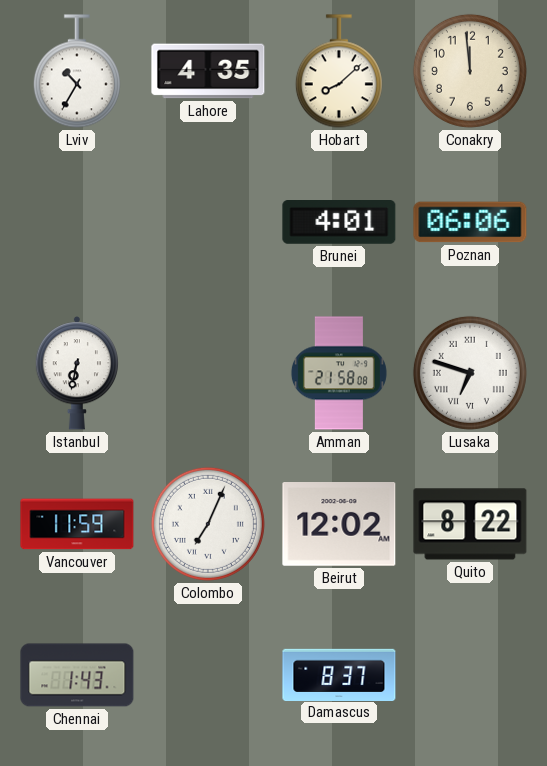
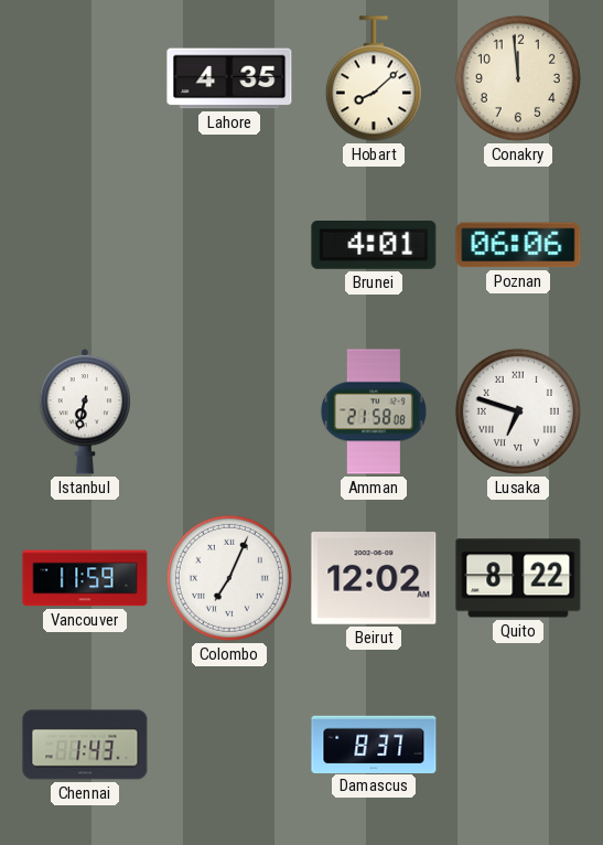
Lviv: 10:35 -> none (77, 71)
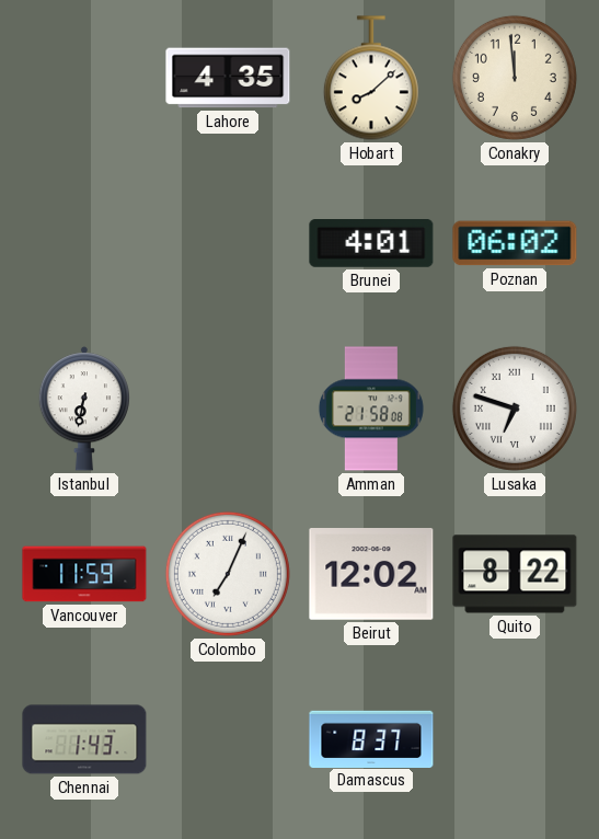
Poznan: 06:06 -> 06:02 (515, 243)
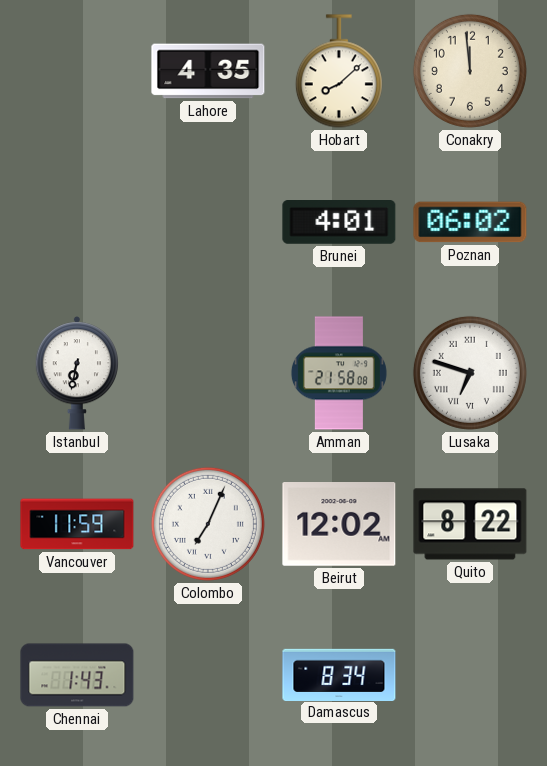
Damascus: 8:37 -> 8:34 (339, 674)
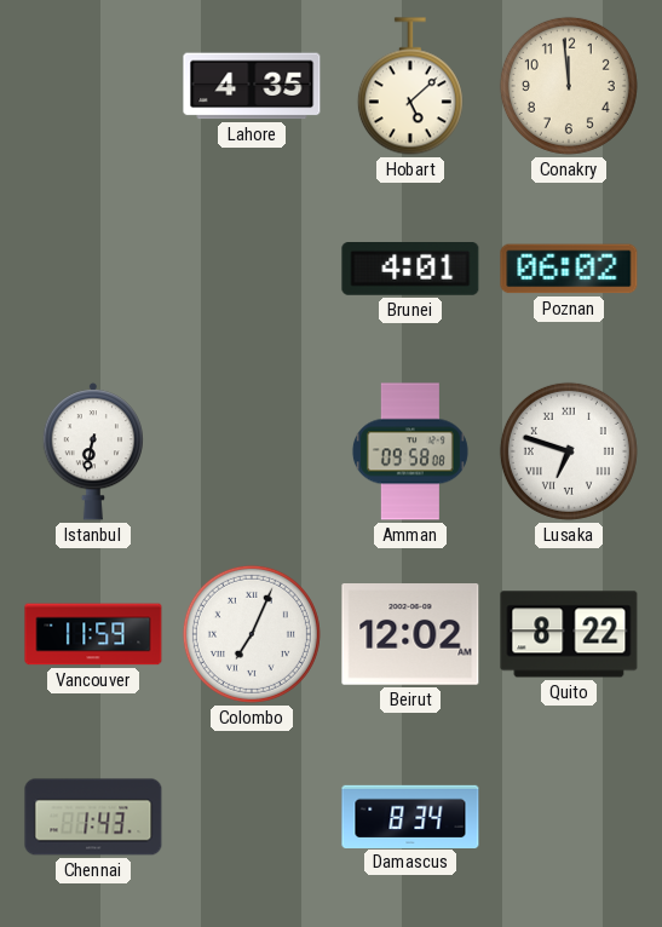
Hobart: 8:08 -> 5:08 (410, 86)
Amman: 21:58 -> 09:58 (410, 451)
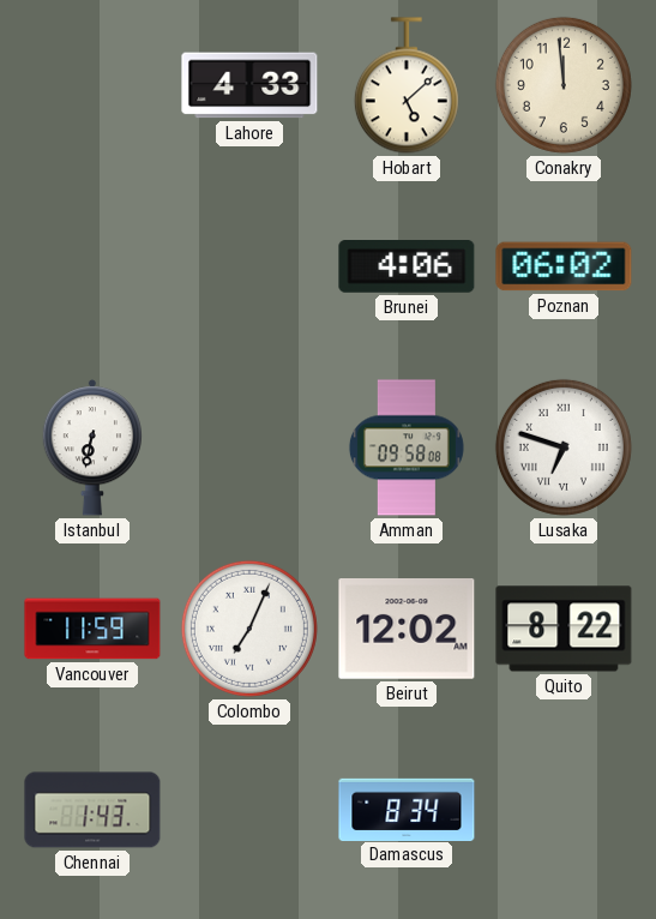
Lahore: 4:35 -> 4:33 (249, 85)
Brunei: 4:01 -> 4:06 (407, 268)
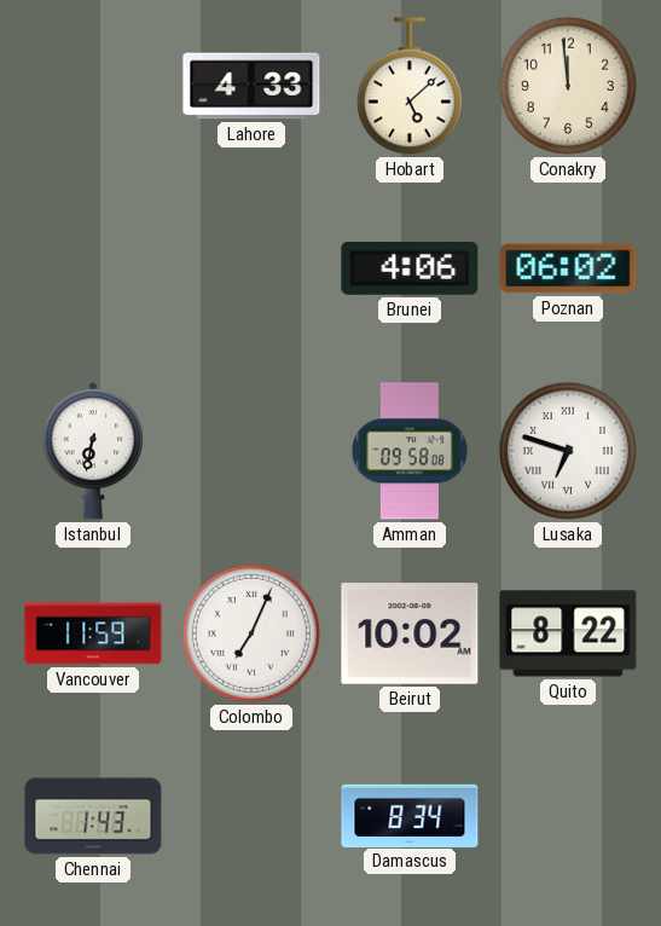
Beirut: 12:02 -> 10:02 (410, 635)
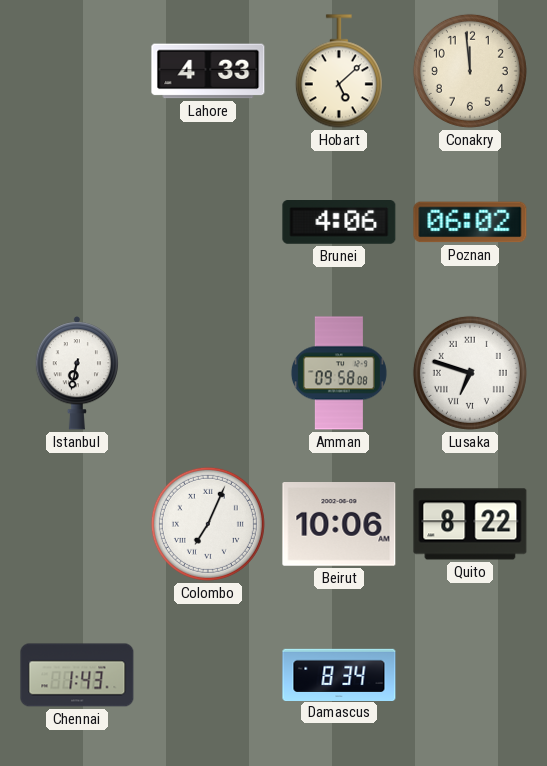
Vancouver: 11:59 -> none (93, 633)
Beirut: 10:02 -> 10:06 (339, 525)
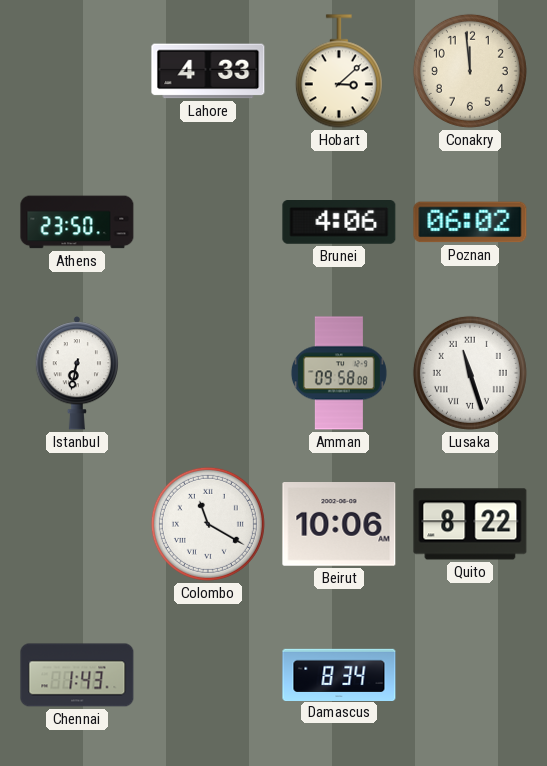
Hobart: 5:08 -> 3:08 (339, 71)
Athens: none -> 23:50 (77, 222)
Lusaka: 6:48 -> 11:27 (470, 373)
Colombo: 7:04 -> 11:20 (208, 524)
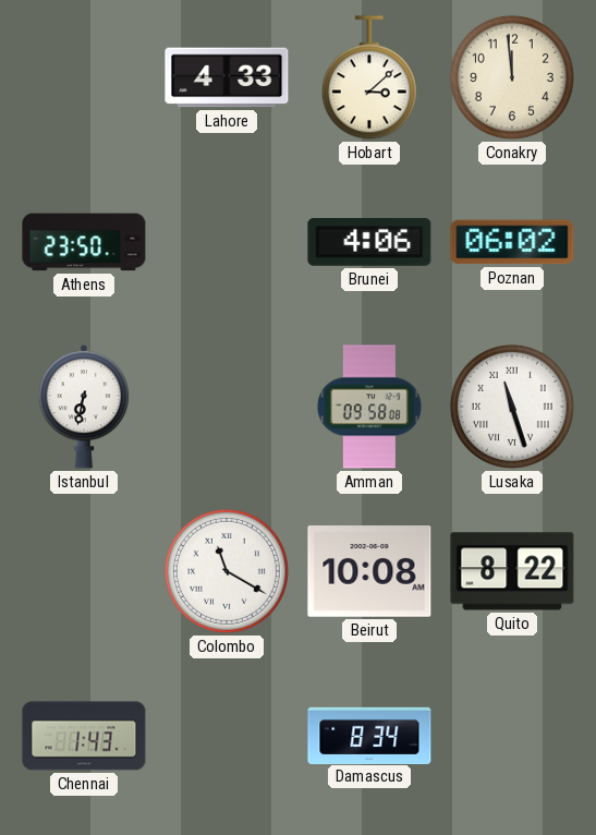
Beirut: 10:06 -> 10:08 (369, 572)
